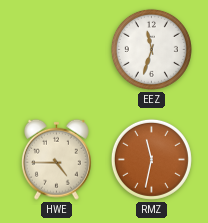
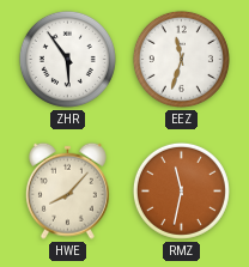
ZHR: none -> 5:54 (67, 59)
HWE: 4:45 -> 8:07 (67, 190)
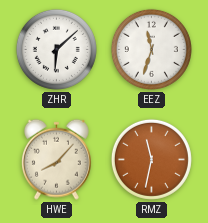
ZHR: 5:54 -> 6:08 (56, 49)
